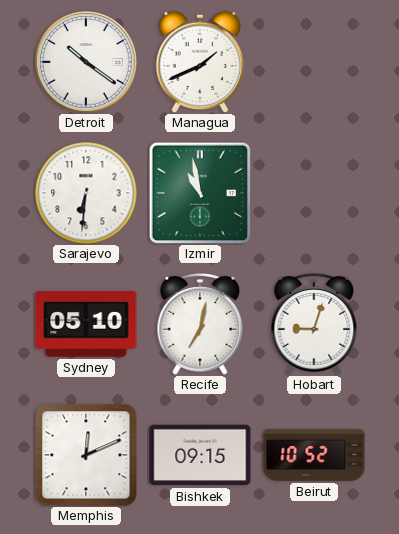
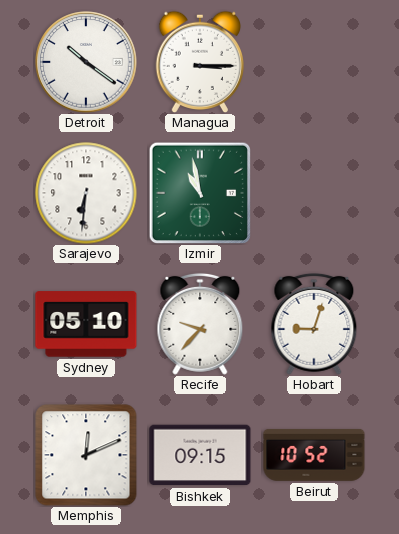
Managua: 1:41 -> 3:15 (199, 62)
Recife: 7:02 -> 9:37 (200, 324)
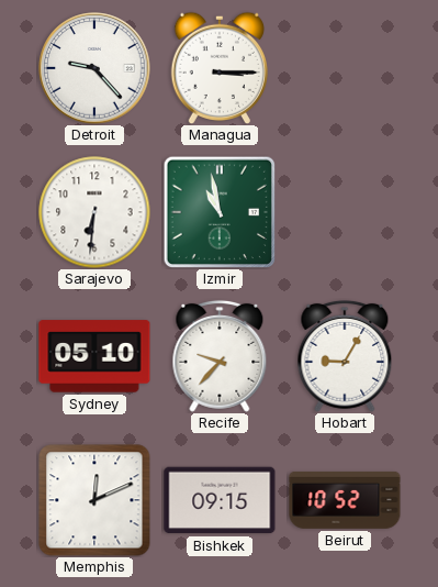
Detroit: 10:21 -> 9:23 (94, 68)
Hobart: 9:03 -> 9:05 (345, 356)
